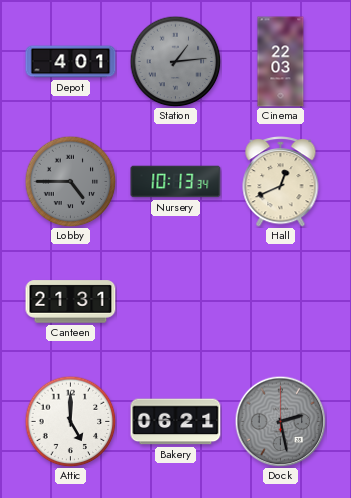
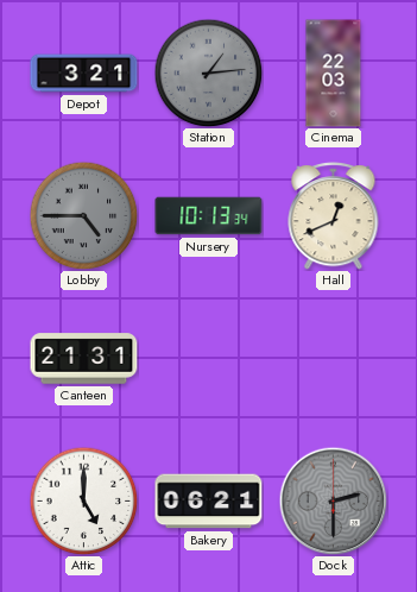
Depot: 4:01 -> 3:21 (84, 74)
Dock: 2:28 -> 2:30 (333, 500)
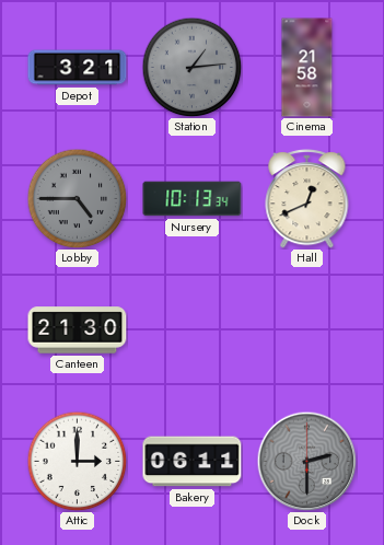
Cinema: 22:03 -> 21:58 (307, 68)
Canteen: 21:31 -> 21:30 (78, 331)
Attic: 5:00 -> 3:00 (77, 461)
Bakery: 06:21 -> 06:11 (193, 462)
